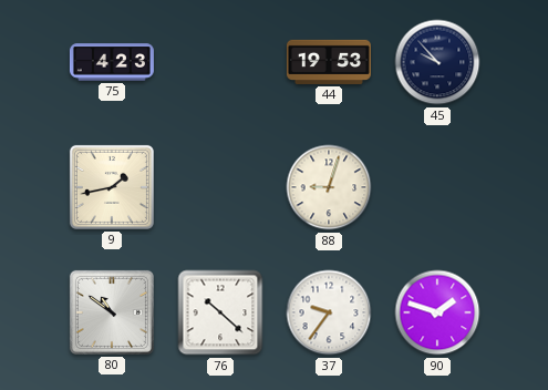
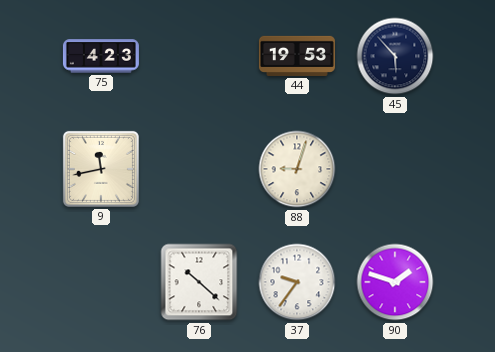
45: 9:53 -> 5:53 (395, 56)
9: 1:43 -> 11:43 (101, 169)
80: 10:51 -> none (112, 312)
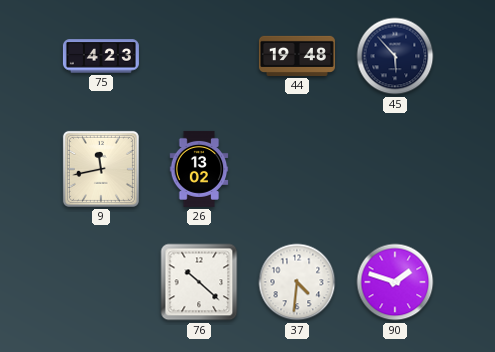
44: 19:53 -> 19:48 (297, 56)
26: none -> 13:02 (199, 169)
88: 9:03 -> none (297, 169)
37: 9:36 -> 4:31 (297, 282)
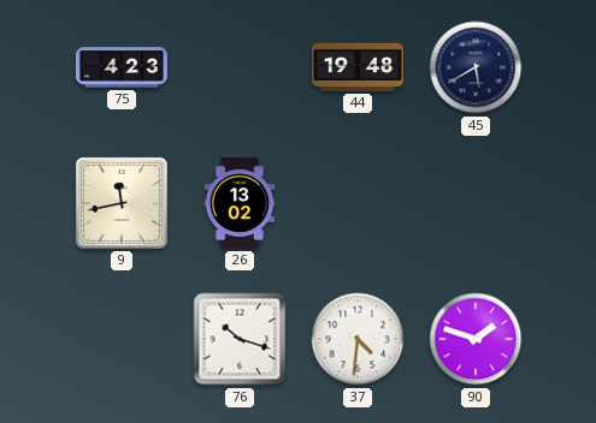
45: 5:53 -> 5:40 (476, 67)
76: 10:22 -> 10:18 (240, 339)
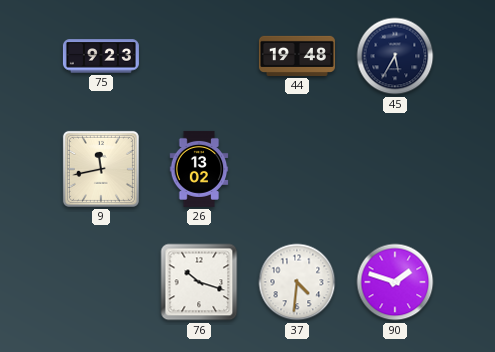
75: 4:23 -> 9:23 (101, 56)
45: 5:40 -> 5:35 (395, 56)
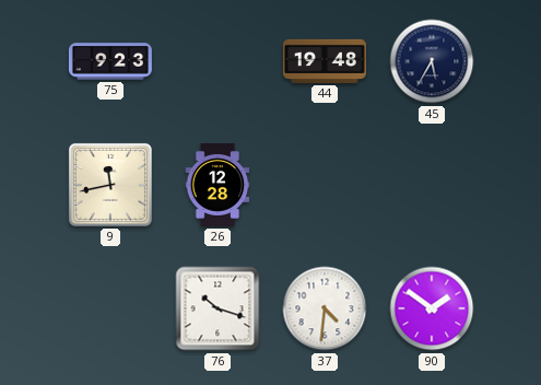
26: 13:02 -> 12:28 (217, 185)
90: 1:48 -> 1:51 (432, 308)
